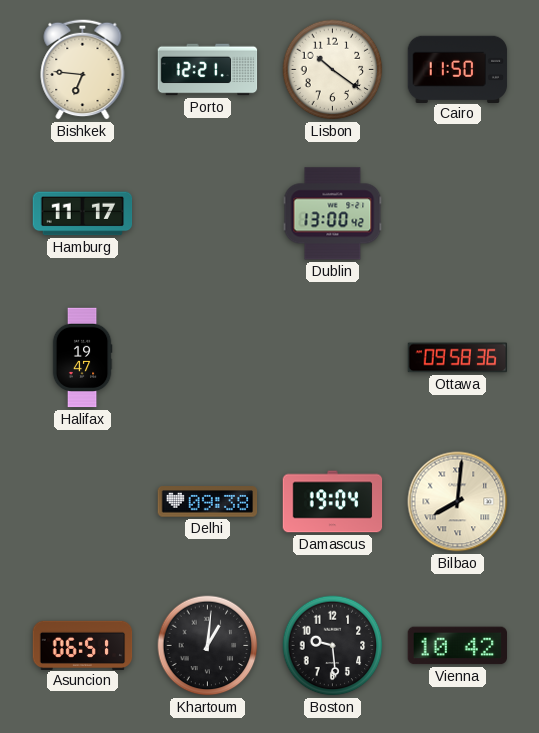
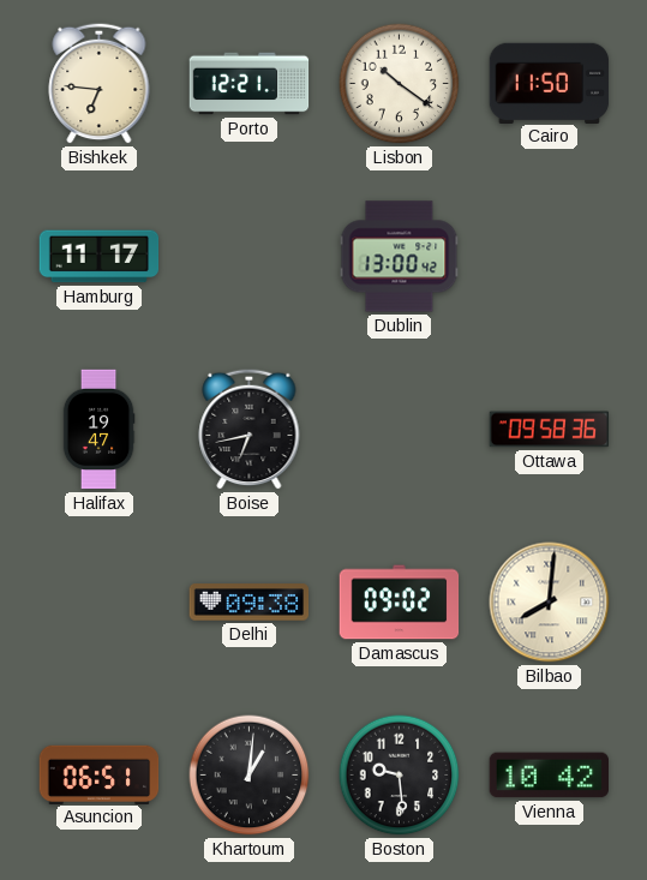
Boise: none -> 6:43 (250, 429)
Damascus: 19:04 -> 09:02 (400, 603)
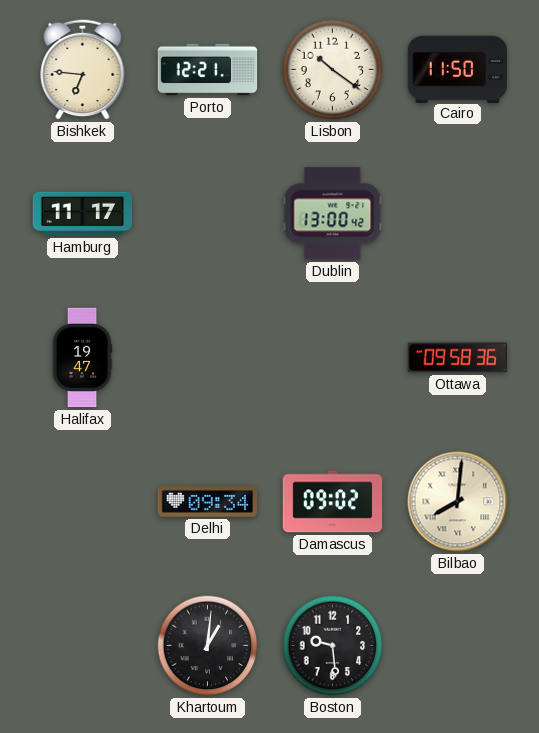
Boise: 6:43 -> none (250, 429)
Delhi: 09:38 -> 09:34 (208, 502)
Asuncion: 06:51 -> none (100, 774)
Vienna: 10:42 -> none (550, 776)
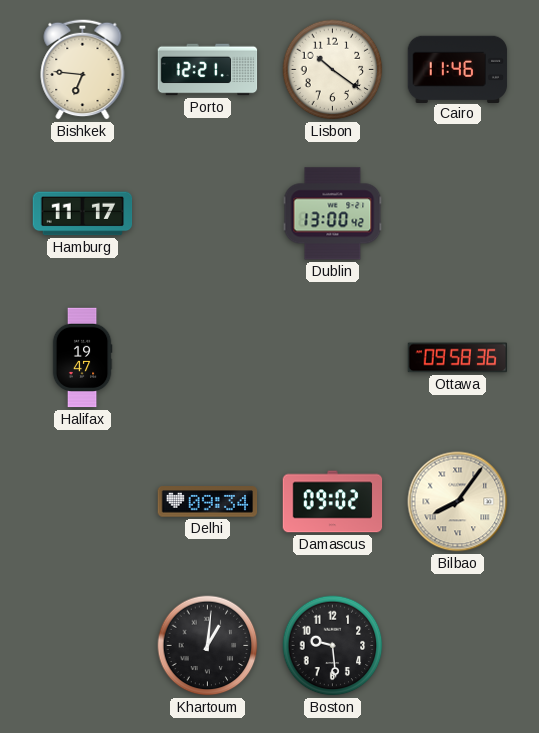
Cairo: 11:50 -> 11:46 (458, 69)
Bilbao: 8:01 -> 8:06 (458, 502)
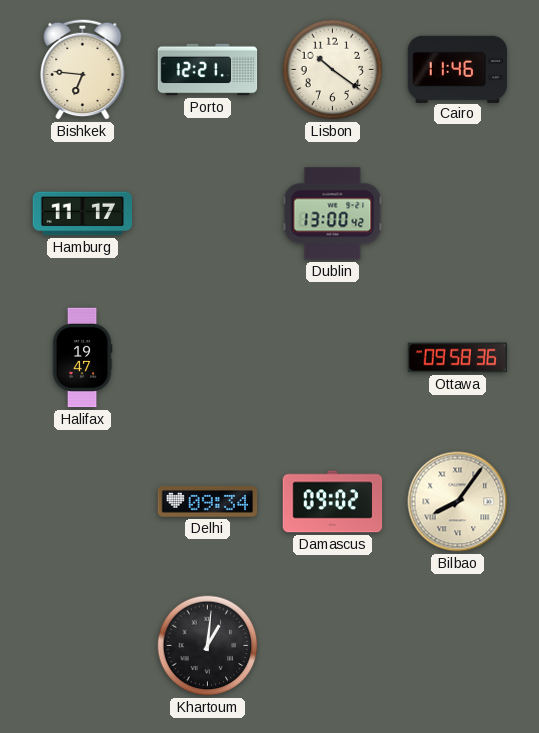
Boston: 9:29 -> none (333, 646)
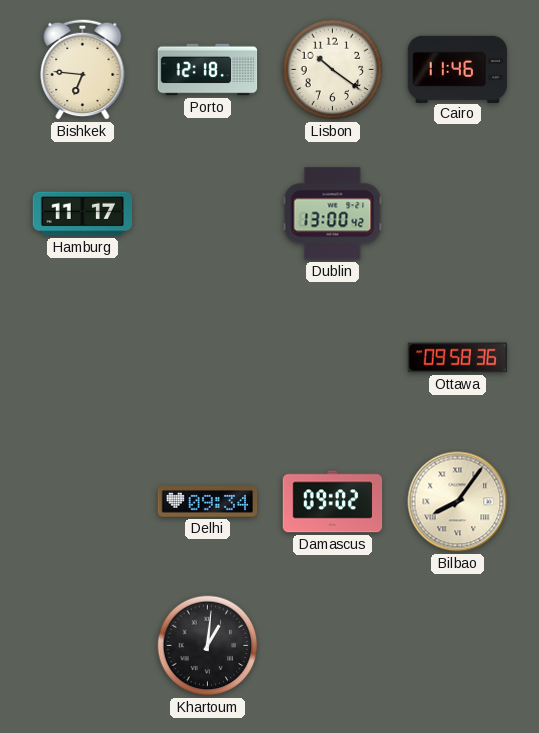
Porto: 12:21 -> 12:18 (208, 70)
Halifax: 19:47 -> none (82, 358)
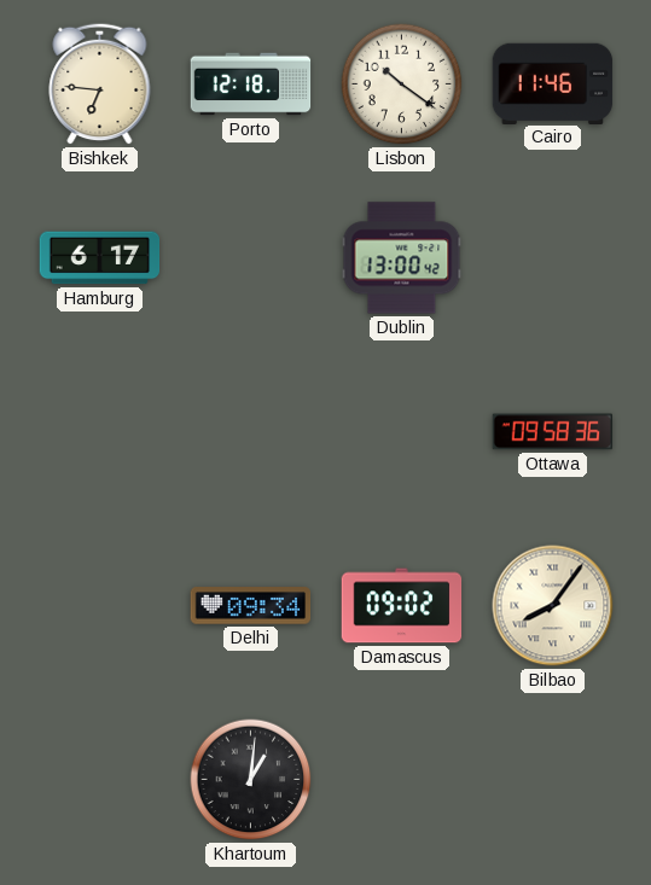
Hamburg: 11:17 -> 6:17 (100, 258)
